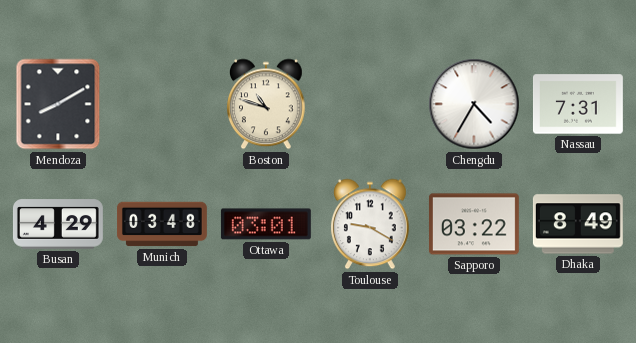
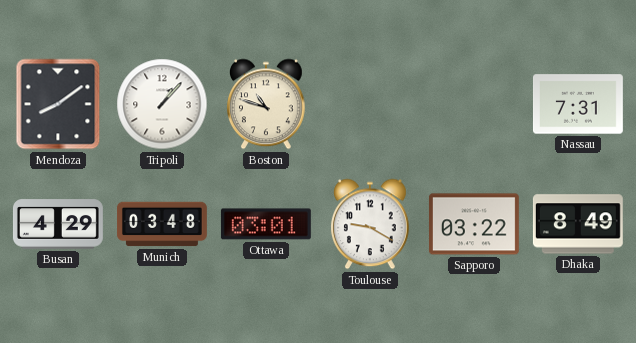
Mendoza: 8:10 -> 8:09 (58, 104)
Tripoli: none -> 1:07 (162, 104)
Chengdu: 4:35 -> none (474, 104)
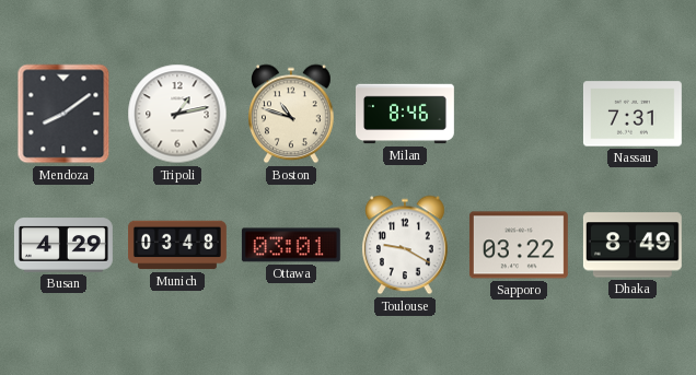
Tripoli: 1:07 -> 1:13 (177, 114)
Milan: none -> 8:46 (406, 114)
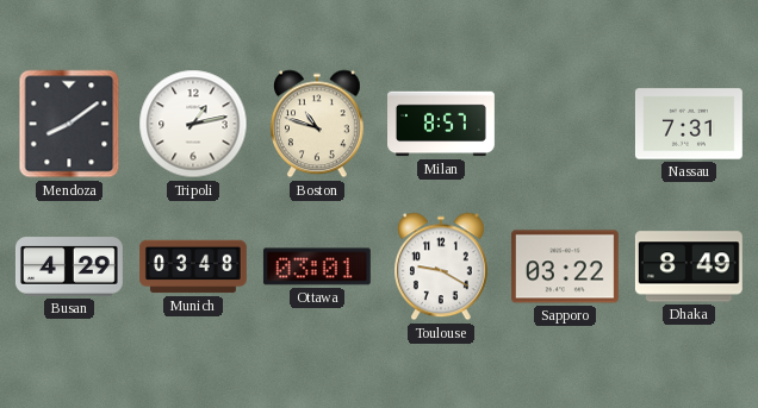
Milan: 8:46 -> 8:57 (442, 124)
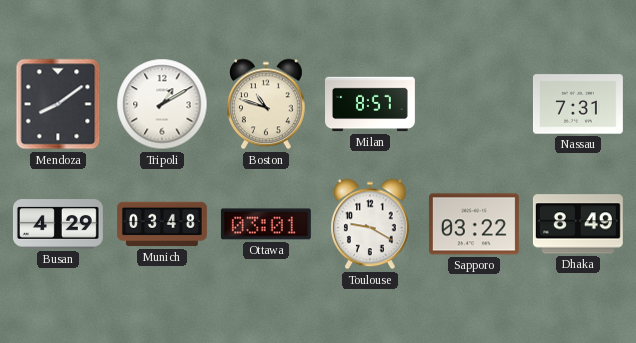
Tripoli: 1:13 -> 1:10 (162, 104)
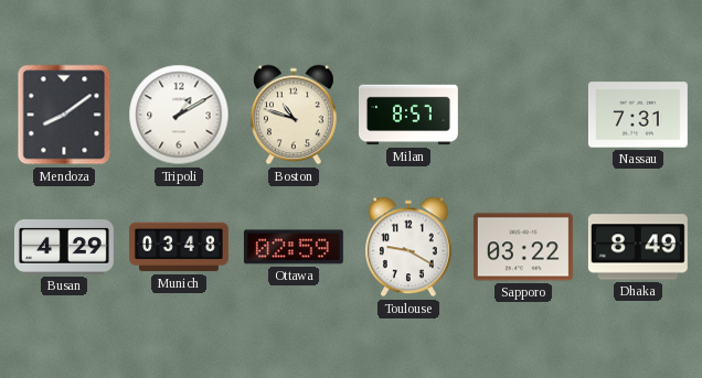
Ottawa: 03:01 -> 02:59 (294, 247)
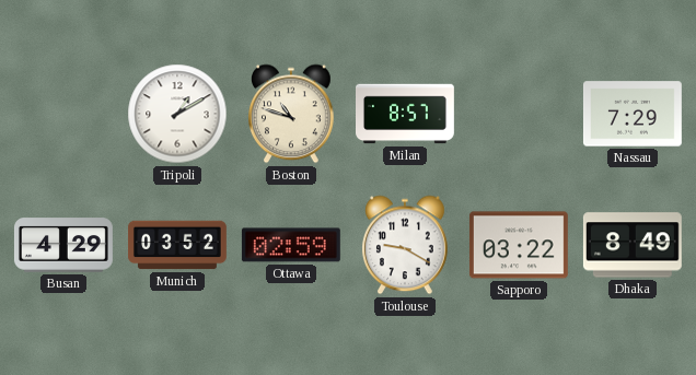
Mendoza: 8:09 -> none (64, 115)
Nassau: 7:31 -> 7:29 (633, 114)
Munich: 03:48 -> 03:52 (178, 245)
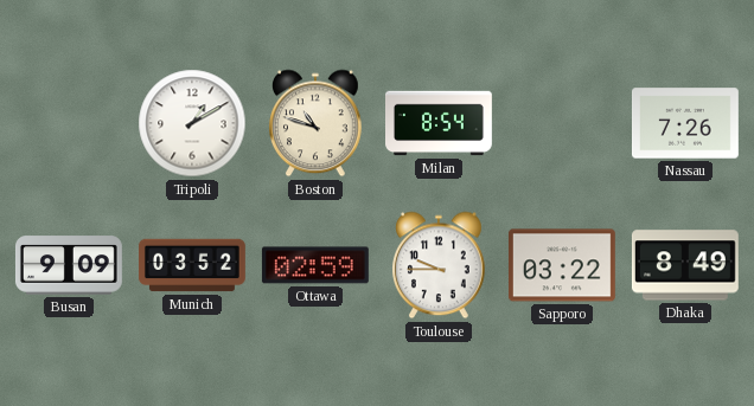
Milan: 8:57 -> 8:54 (440, 123)
Nassau: 7:29 -> 7:26 (685, 123)
Busan: 4:29 -> 9:09 (69, 265)
Toulouse: 9:20 -> 9:45 (440, 265)
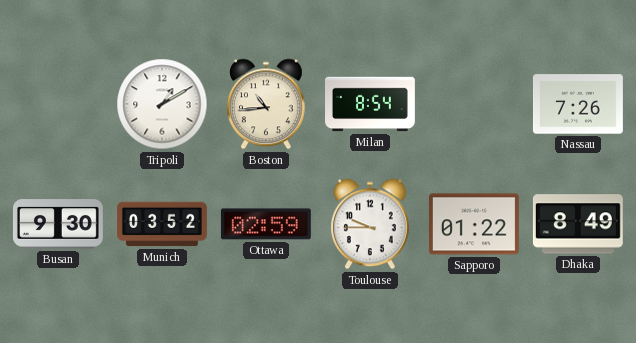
Boston: 10:48 -> 10:44 (267, 104)
Busan: 9:09 -> 9:30 (58, 224)
Sapporo: 03:22 -> 01:22 (474, 224)
